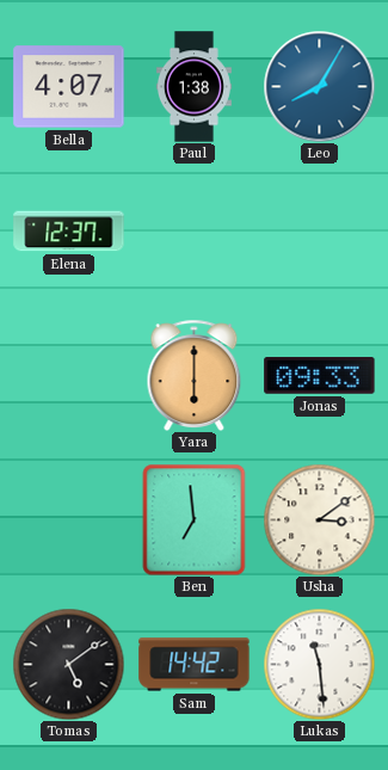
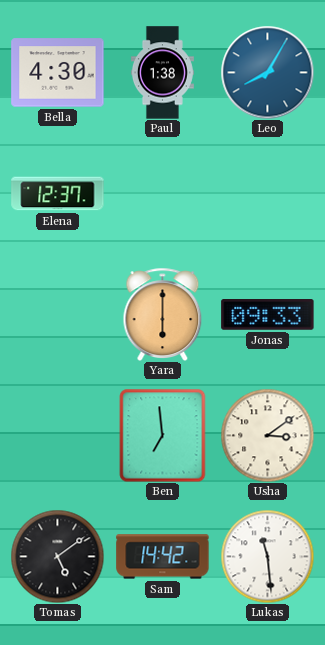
Bella: 4:07 -> 4:30 (58, 73)
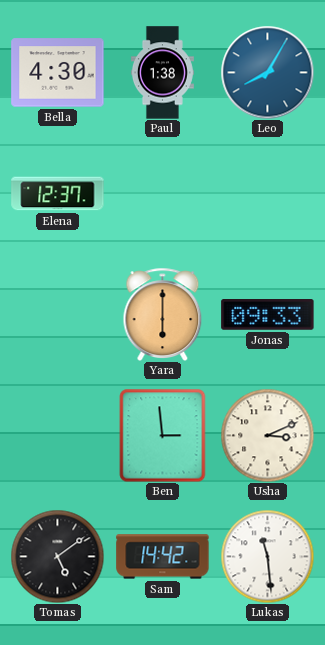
Ben: 6:59 -> 2:59 (163, 435)
Usha: 3:09 -> 3:11 (267, 435)
